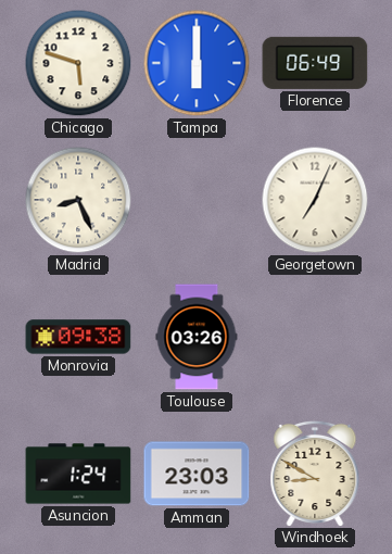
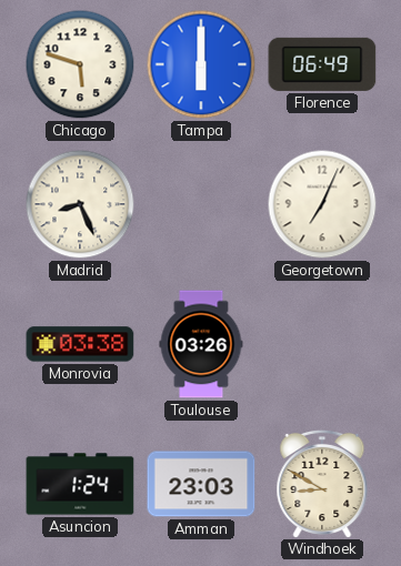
Monrovia: 09:38 -> 03:38 (80, 344)
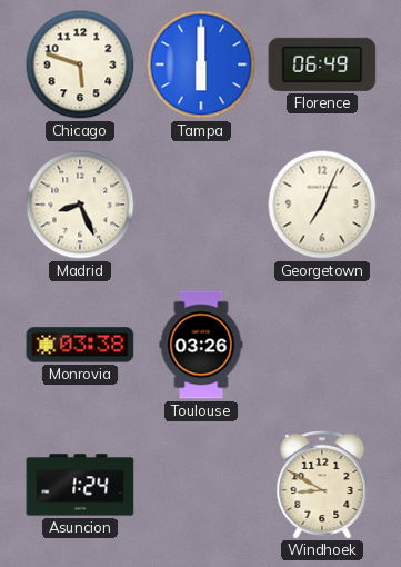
Amman: 23:03 -> none (201, 484)
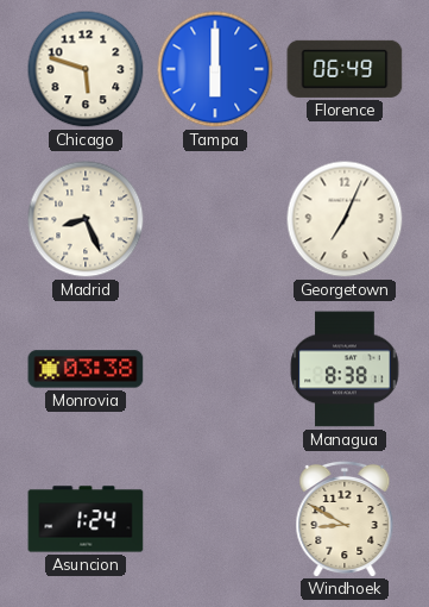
Toulouse: 03:26 -> none (201, 345)
Managua: none -> 8:38 (345, 369)
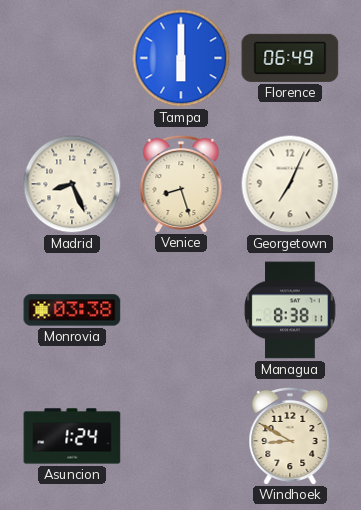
Chicago: 5:48 -> none (86, 69)
Venice: none -> 8:27 (181, 183)
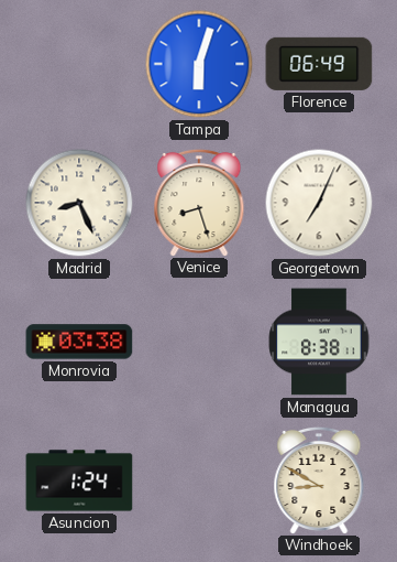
Tampa: 6:00 -> 6:03 (199, 64)
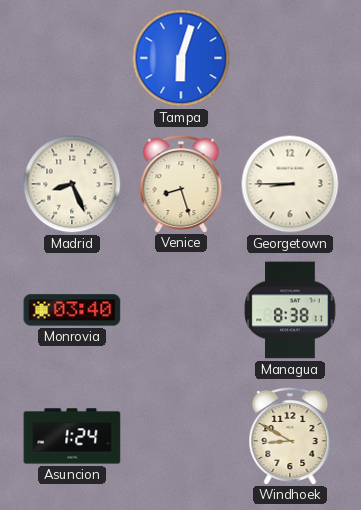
Florence: 06:49 -> none (319, 64)
Georgetown: 7:04 -> 8:45 (290, 184)
Monrovia: 03:38 -> 03:40 (72, 310)
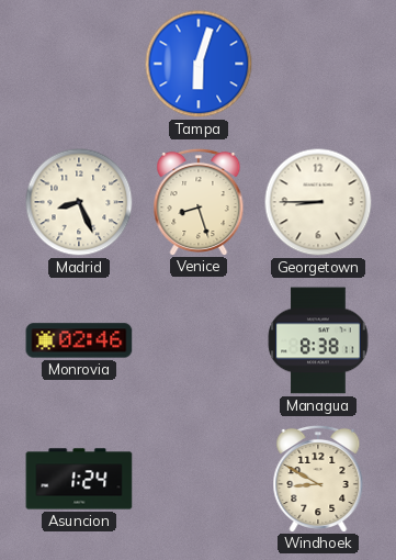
Monrovia: 03:40 -> 02:46 (79, 340)
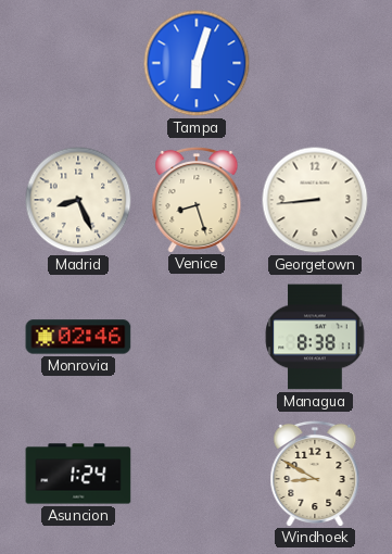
Georgetown: 8:45 -> 8:44 (315, 200)
